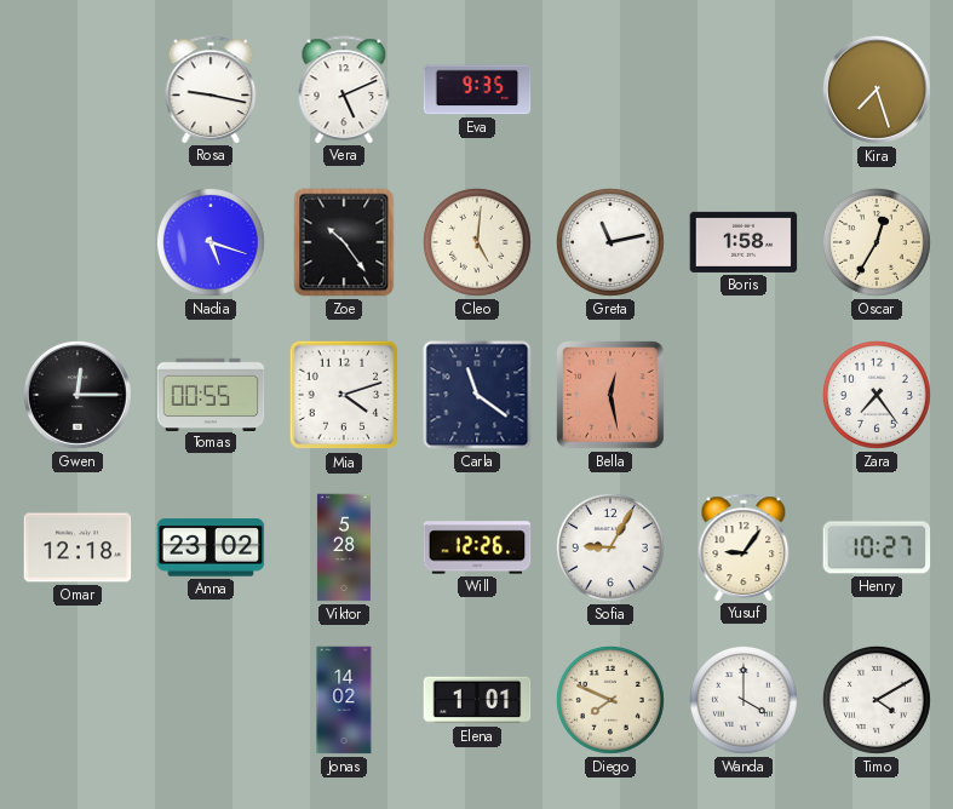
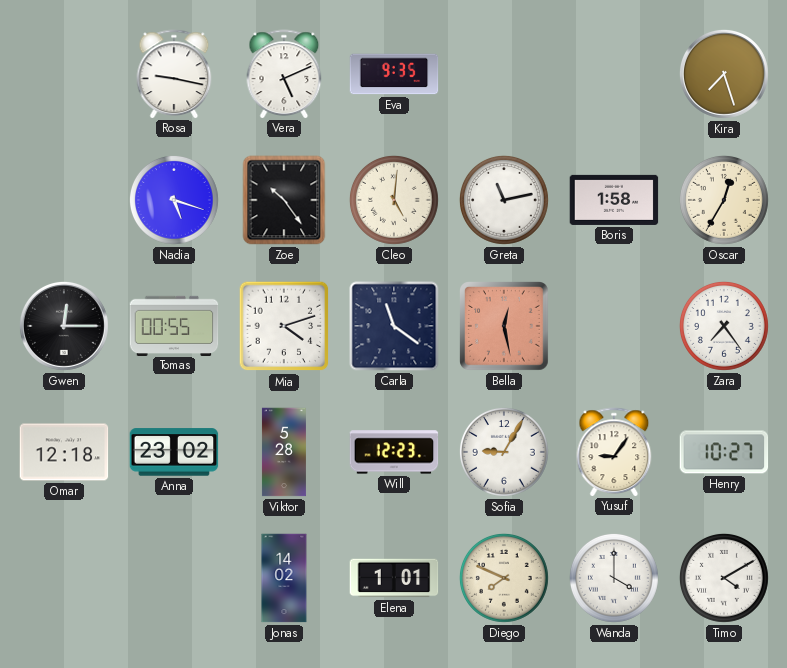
Will: 12:26 -> 12:23 (394, 452)
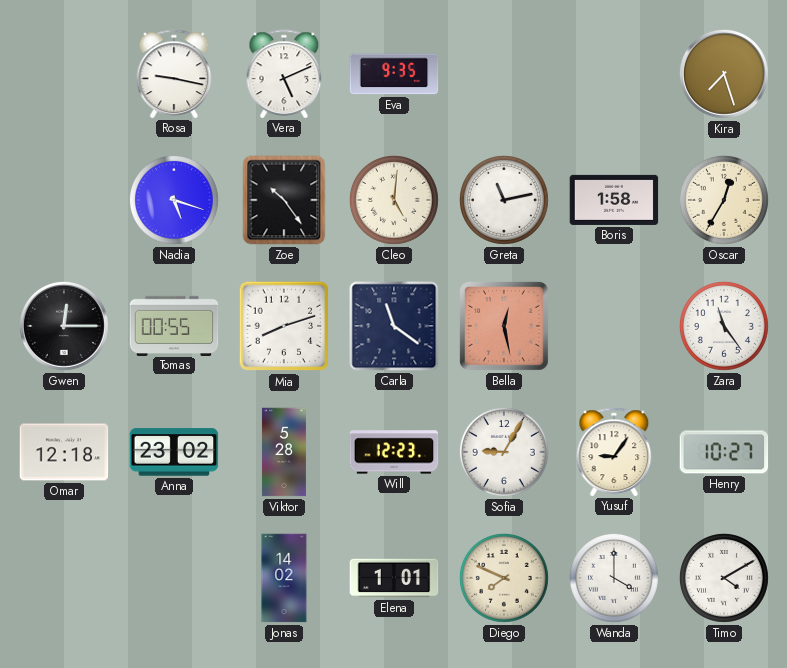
Mia: 4:12 -> 8:12 (284, 326)
Zara: 7:24 -> 11:24 (724, 326)
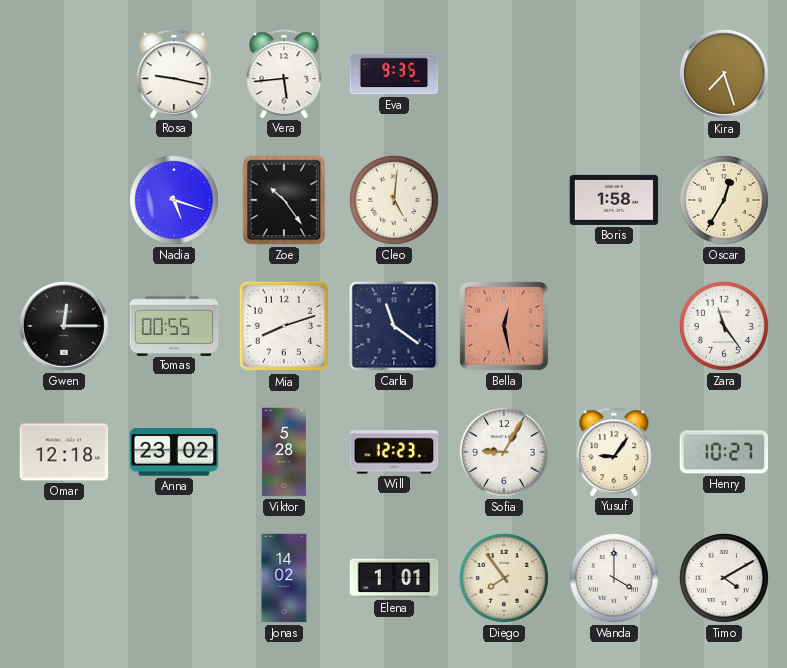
Vera: 5:11 -> 5:44 (284, 74)
Greta: 11:13 -> none (504, 200)
Diego: 7:49 -> 7:54 (504, 578)
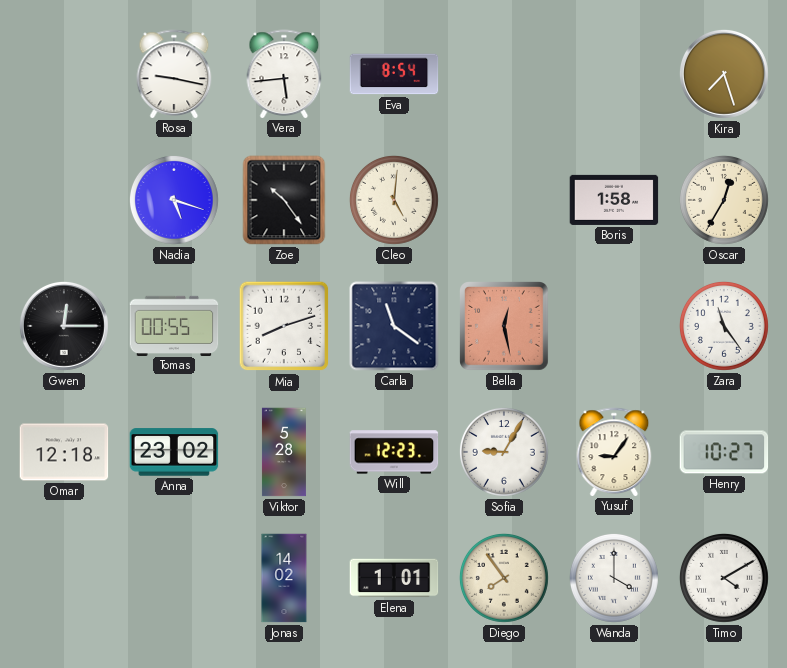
Eva: 9:35 -> 8:54 (394, 74)
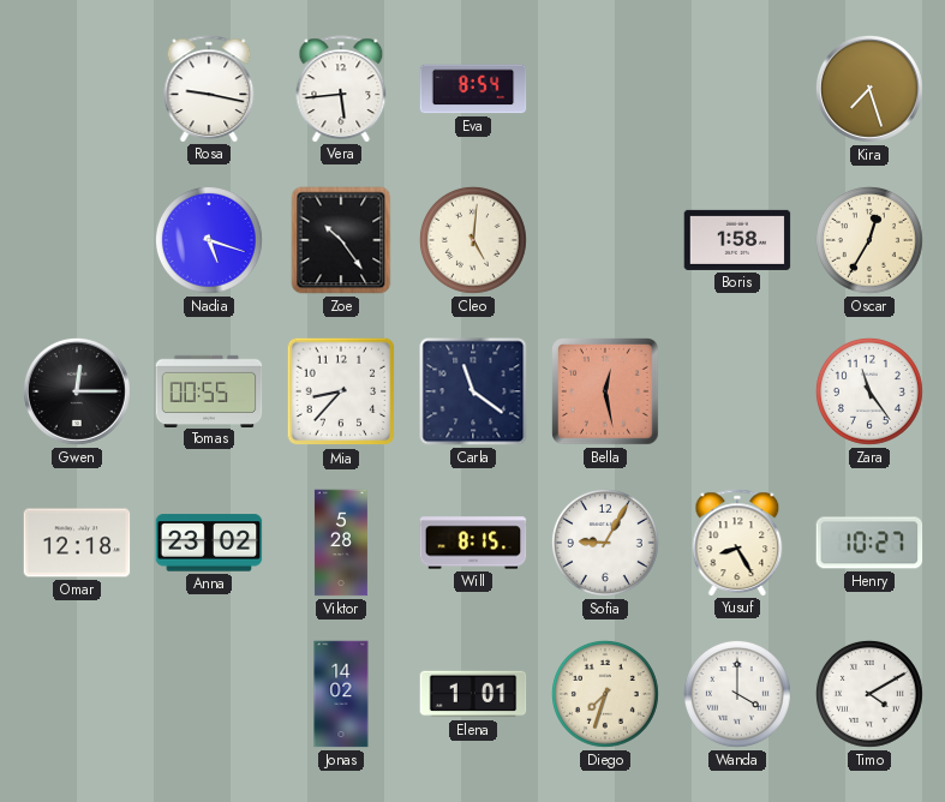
Mia: 8:12 -> 8:37 (341, 391)
Will: 12:23 -> 8:15 (473, 543)
Yusuf: 9:06 -> 8:25 (737, 543)
Diego: 7:54 -> 7:33 (605, 694)
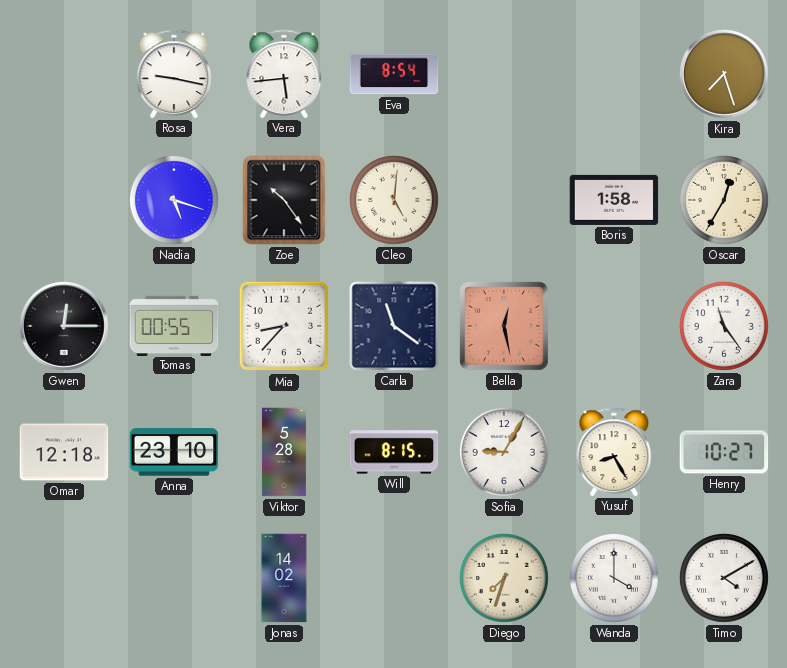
Anna: 23:02 -> 23:10 (174, 452)
Elena: 1:01 -> none (473, 694)
